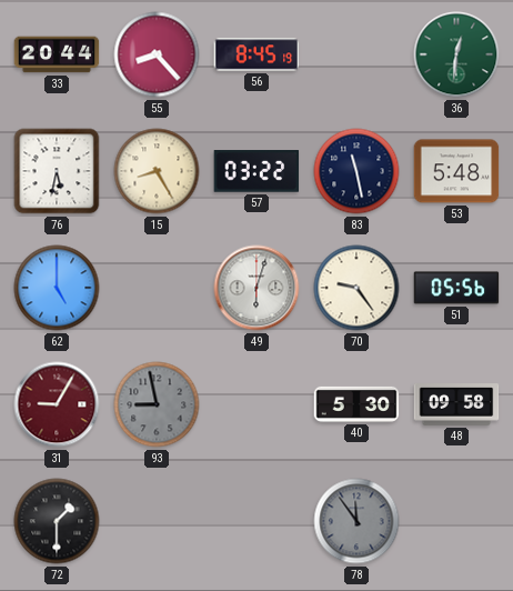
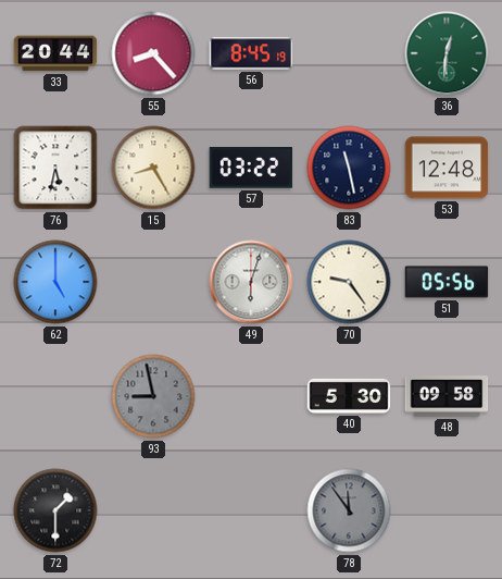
53: 5:48 -> 12:48 (447, 168)
31: 9:05 -> none (57, 404)
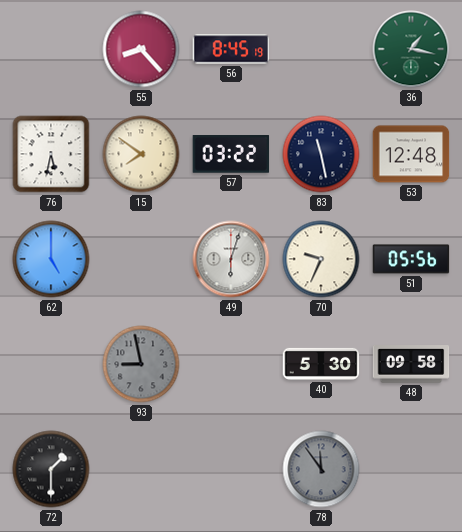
33: 20:44 -> none (55, 53)
36: 12:31 -> 1:17 (411, 49)
15: 8:25 -> 7:51 (141, 154)
70: 9:24 -> 9:34 (321, 259)
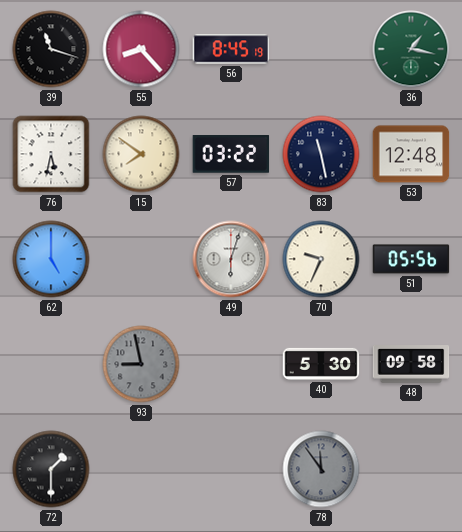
39: none -> 11:18 (51, 49)
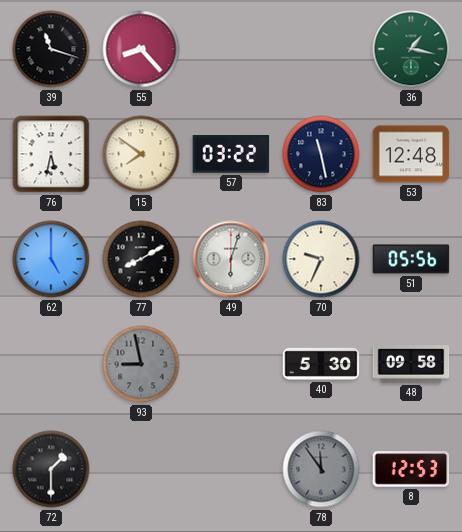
56: 8:45 -> none (231, 49)
77: none -> 8:10 (141, 259)
8: none -> 12:53 (411, 469)
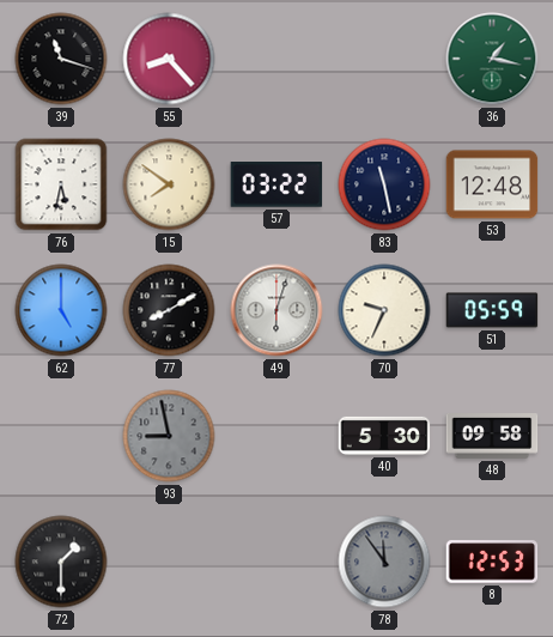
51: 05:56 -> 05:59 (492, 310)
